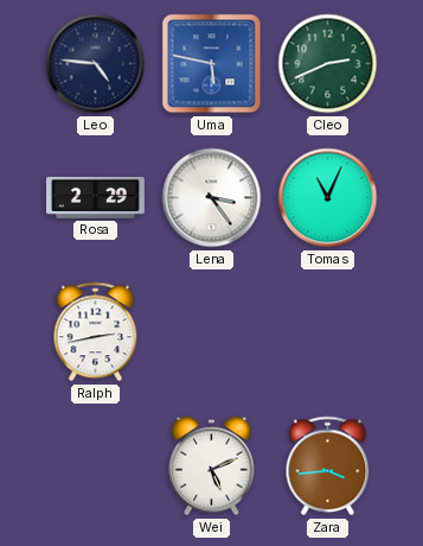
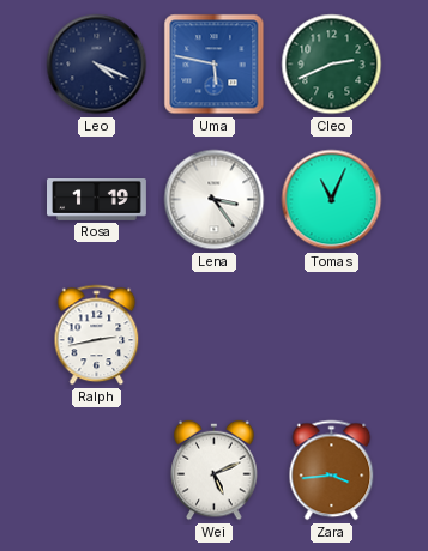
Leo: 4:46 -> 4:19 (97, 65)
Rosa: 2:29 -> 1:19 (97, 200)
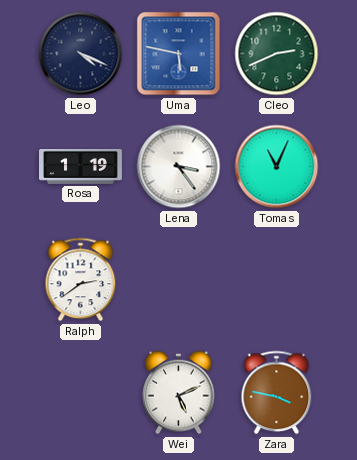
Ralph: 2:43 -> 2:39 (81, 280)
Zara: 3:44 -> 3:47 (277, 393)
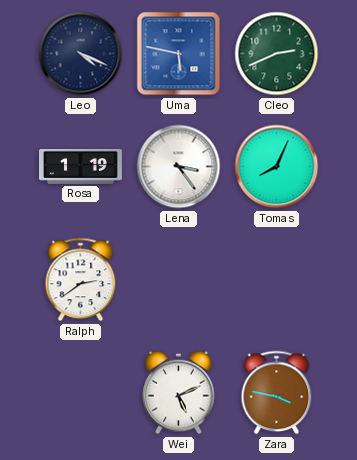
Tomas: 11:04 -> 8:04 (277, 167)
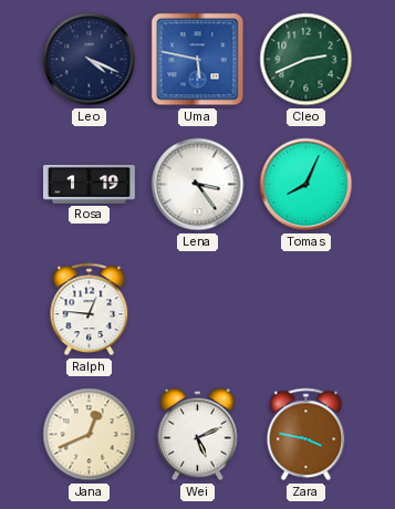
Ralph: 2:39 -> 12:46 (90, 310)
Jana: none -> 12:41 (90, 435)
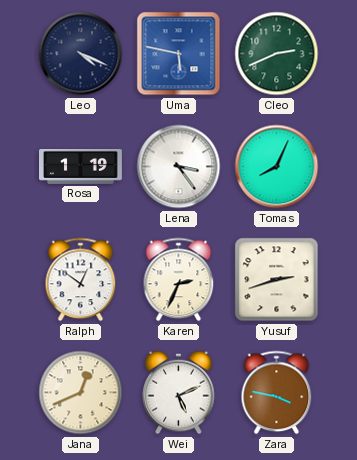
Ralph: 12:46 -> 12:51 (81, 280)
Karen: none -> 2:34 (179, 280)
Yusuf: none -> 2:42 (277, 280)
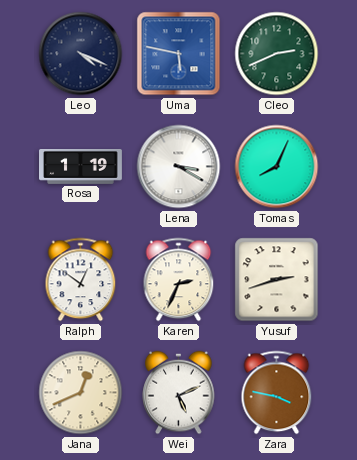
Lena: 3:24 -> 3:20 (179, 167)
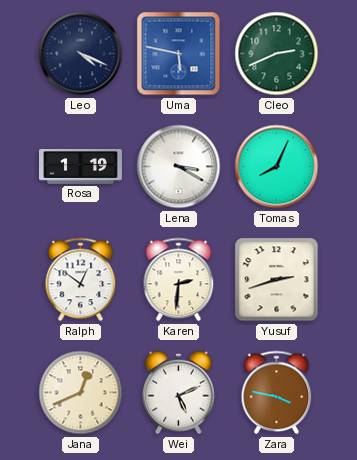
Karen: 2:34 -> 2:31 (179, 280)
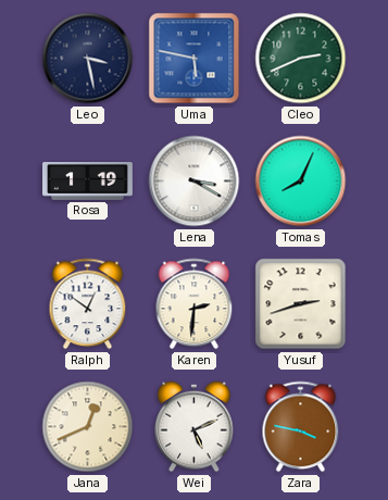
Leo: 4:19 -> 3:28 (88, 59)
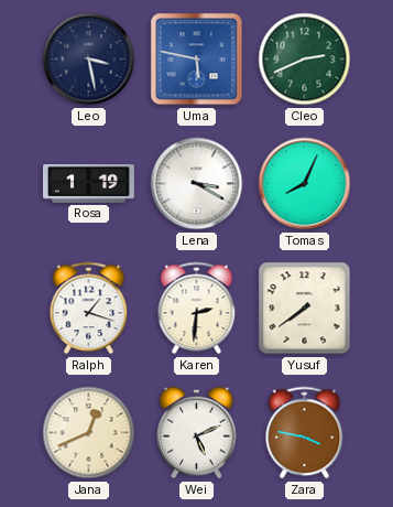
Ralph: 12:51 -> 1:18 (89, 309)
Yusuf: 2:42 -> 7:39 (305, 309)
